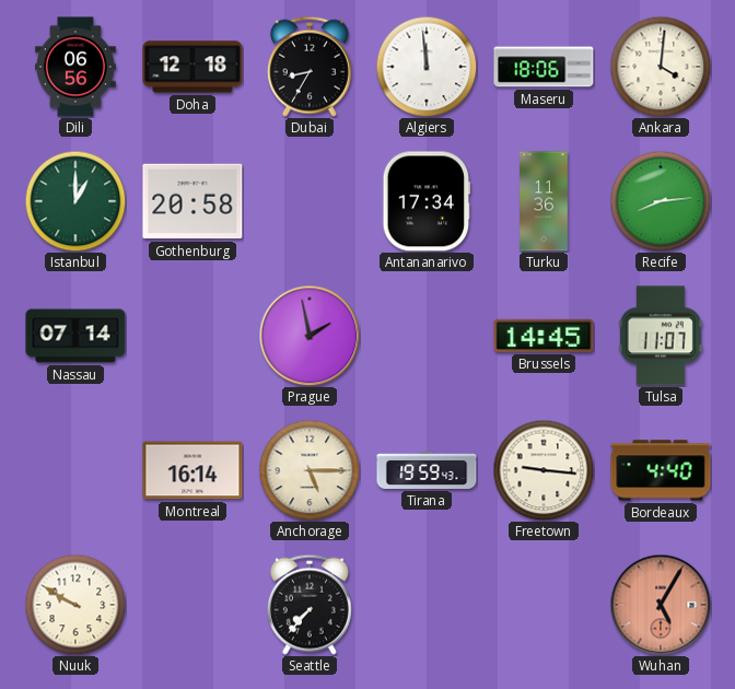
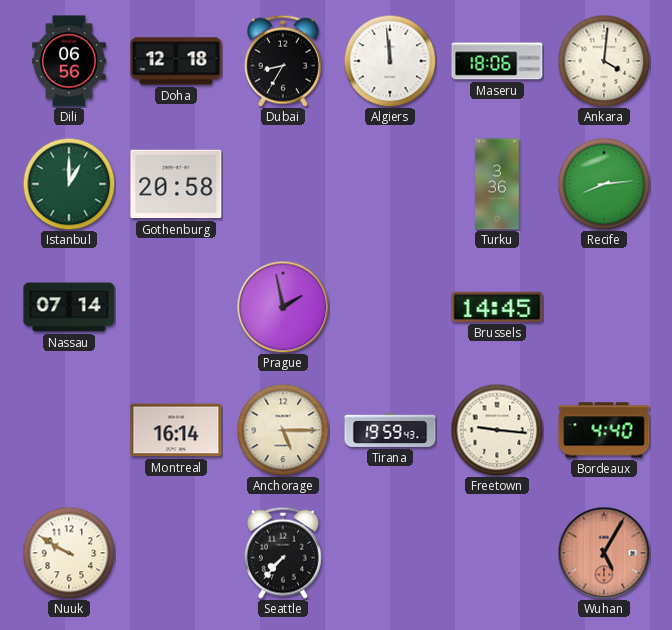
Antananarivo: 17:34 -> none (427, 201)
Turku: 11:36 -> 3:36 (497, 184)
Tulsa: 11:07 -> none (661, 336)
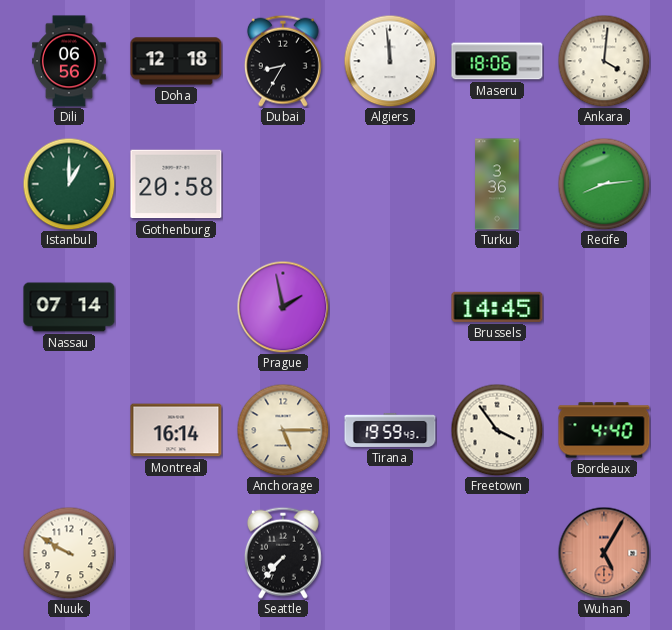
Freetown: 9:16 -> 3:54 (497, 430)
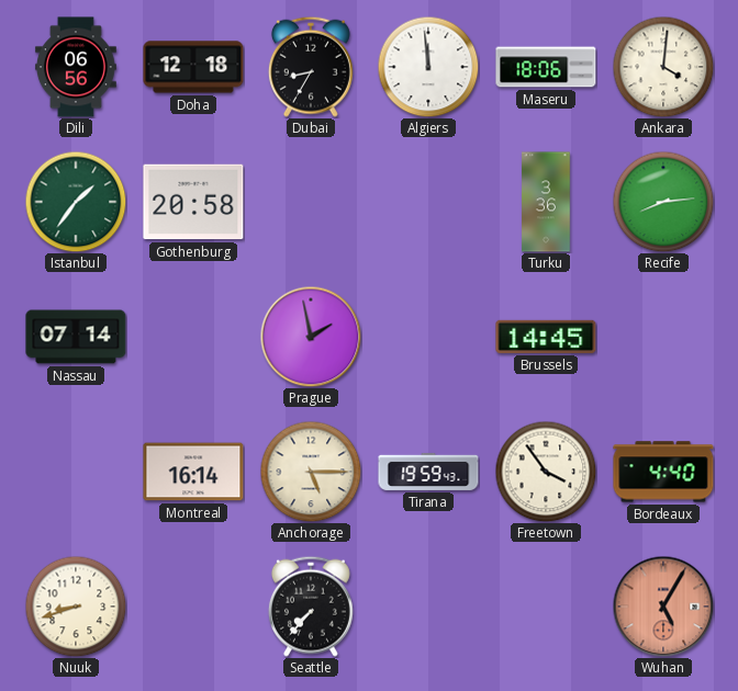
Istanbul: 1:00 -> 1:36 (76, 202)
Nuuk: 9:50 -> 8:42 (76, 607)
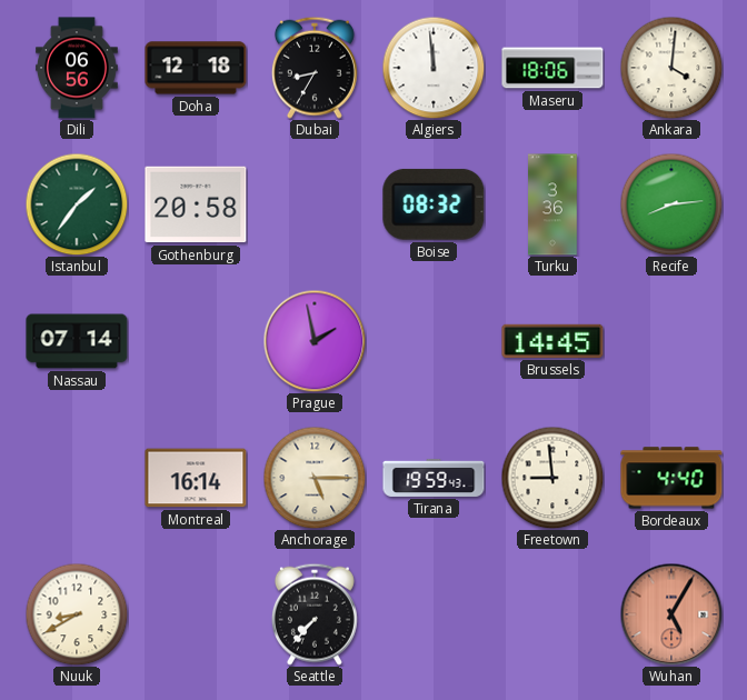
Boise: none -> 08:32 (434, 204)
Freetown: 3:54 -> 8:59 (552, 478)
Nuuk: 8:42 -> 8:40 (77, 614)
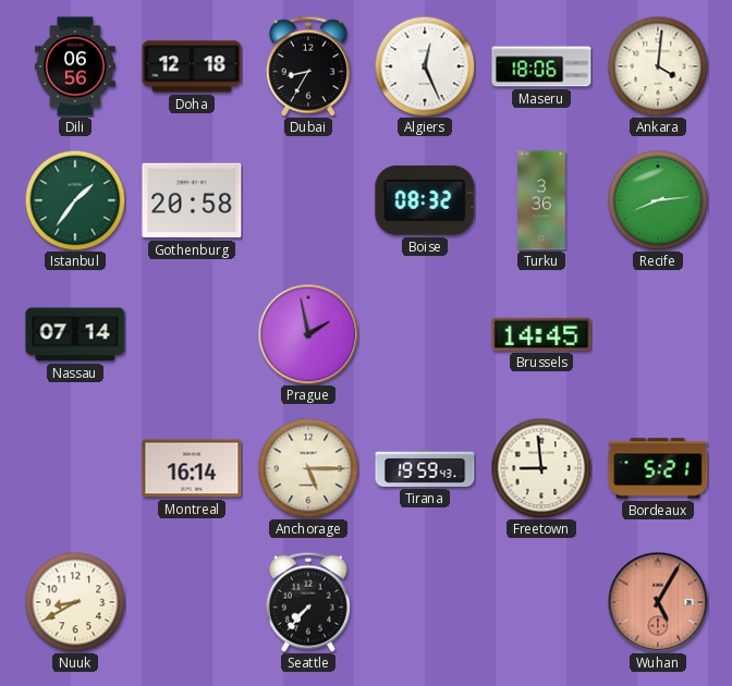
Algiers: 11:59 -> 12:26 (425, 66)
Bordeaux: 4:40 -> 5:21 (658, 468)
